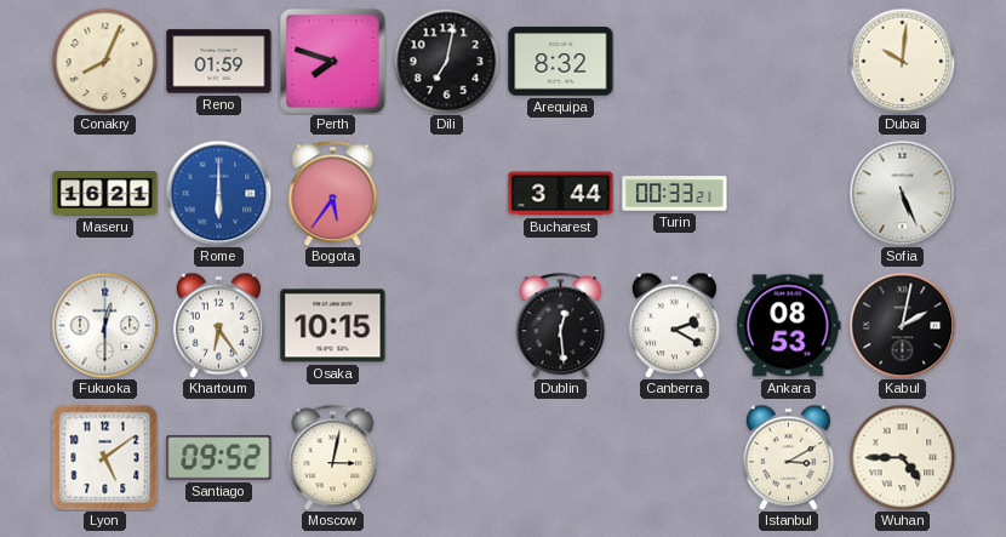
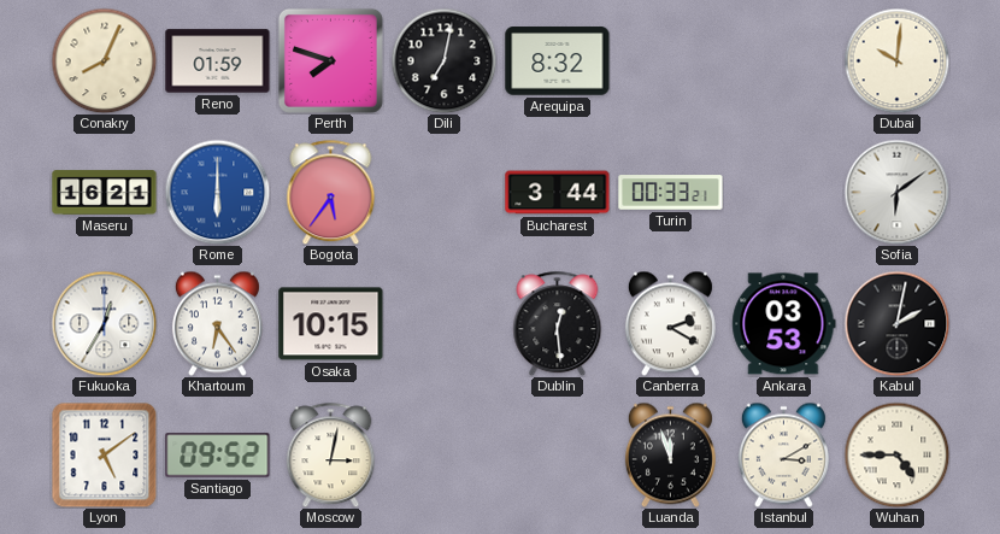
Sofia: 5:26 -> 6:09 (896, 192)
Fukuoka: 12:30 -> 12:35 (104, 323)
Ankara: 08:53 -> 03:53 (784, 324)
Luanda: none -> 11:57 (670, 454)
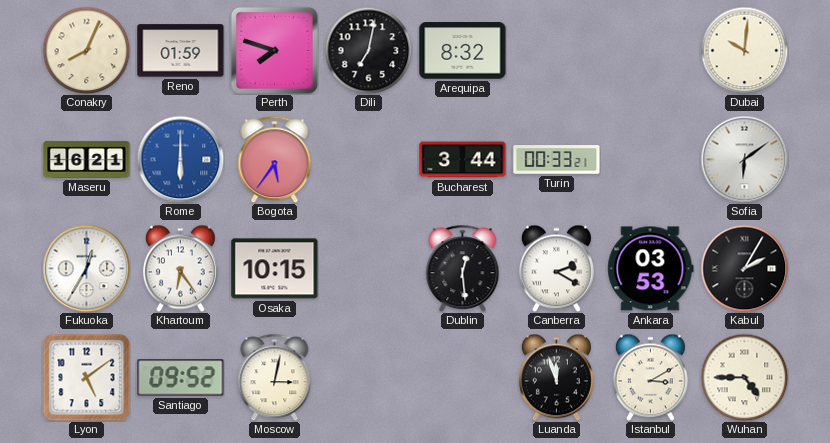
Kabul: 2:02 -> 2:05 (744, 268)
